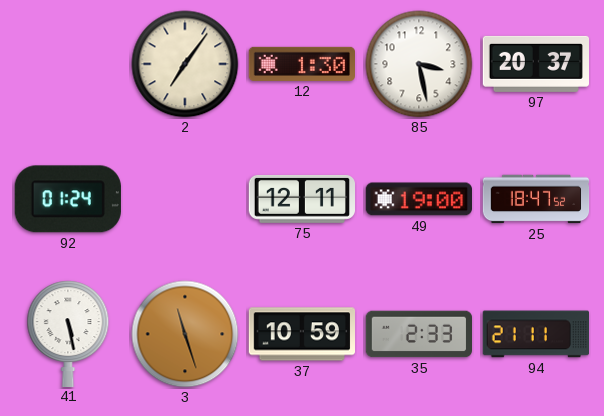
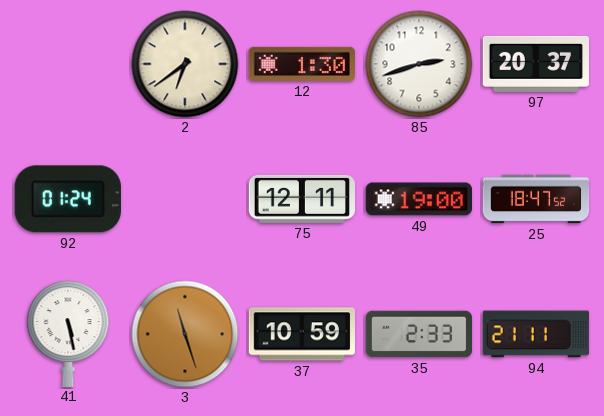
2: 7:06 -> 6:39 (185, 64)
85: 3:28 -> 2:42 (419, 64)
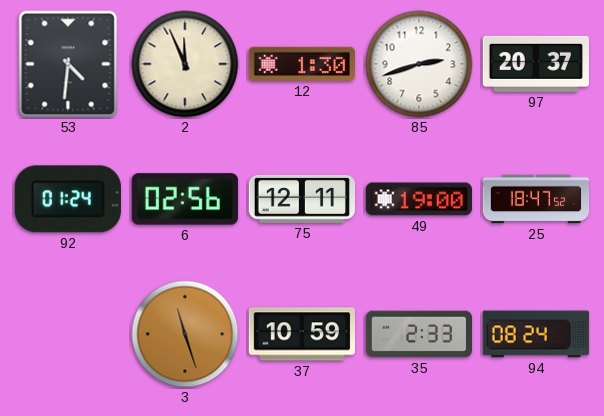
53: none -> 4:31 (68, 64)
2: 6:39 -> 11:56 (185, 64)
6: none -> 02:56 (185, 199)
41: 5:28 -> none (68, 333)
94: 21:11 -> 08:24 (535, 334)
